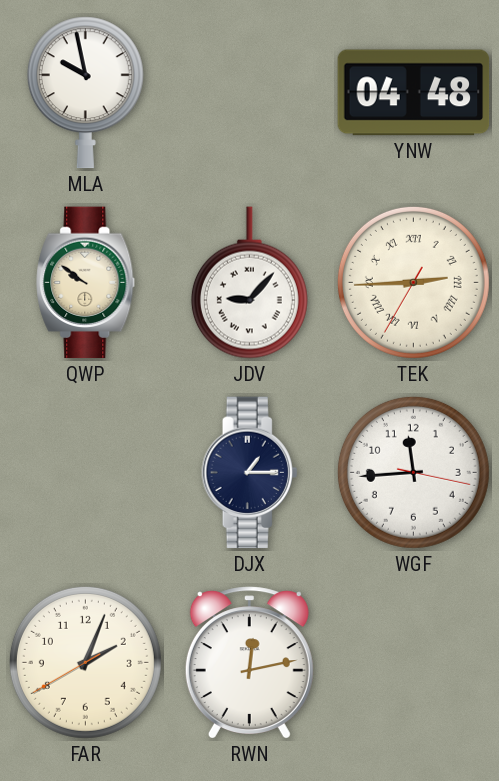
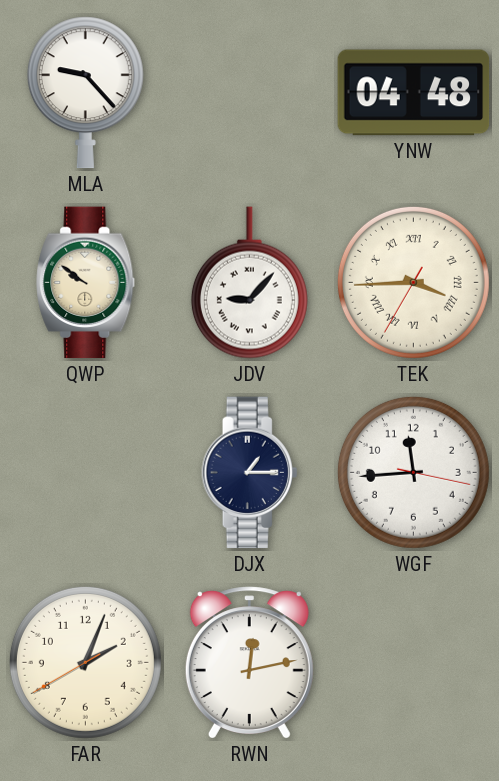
MLA: 9:58 -> 9:23 (85, 93)
TEK: 2:44 -> 3:44 (413, 282)
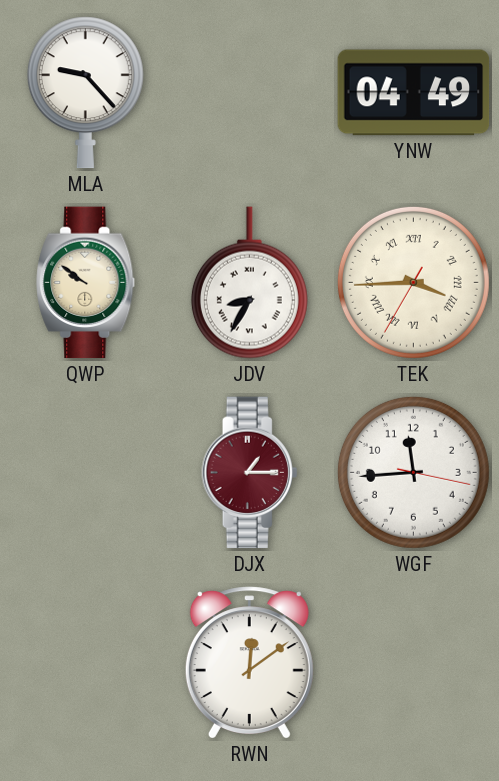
YNW: 04:48 -> 04:49 (414, 93)
JDV: 9:07 -> 8:35 (249, 283)
DJX dial: navy -> burgundy (250, 473)
FAR: 2:03 -> none (85, 662)
RWN: 12:13 -> 12:09 (249, 663)
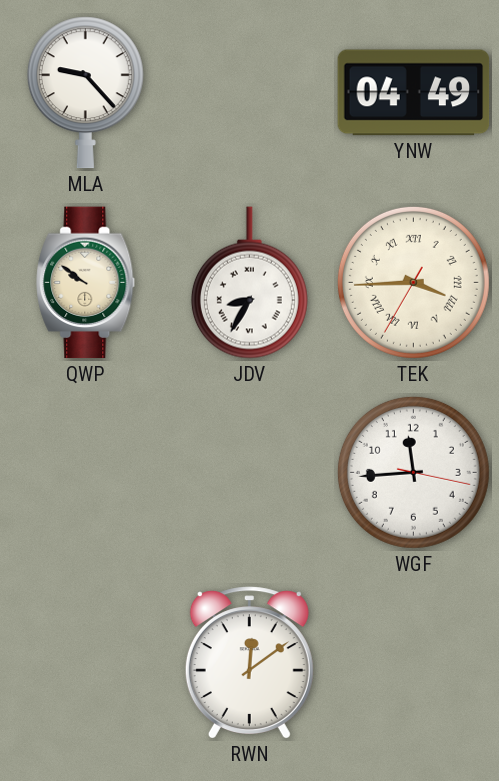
DJX: 1:15 -> none (250, 473)
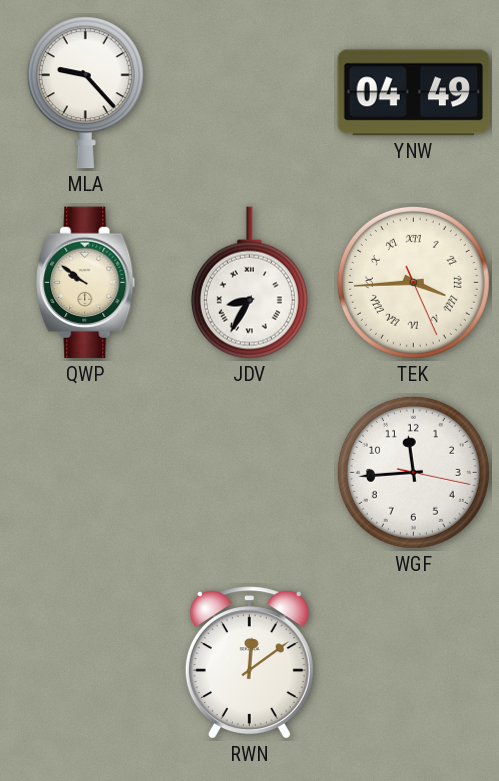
TEK: 3:44:35 -> 3:44:26 (413, 282)
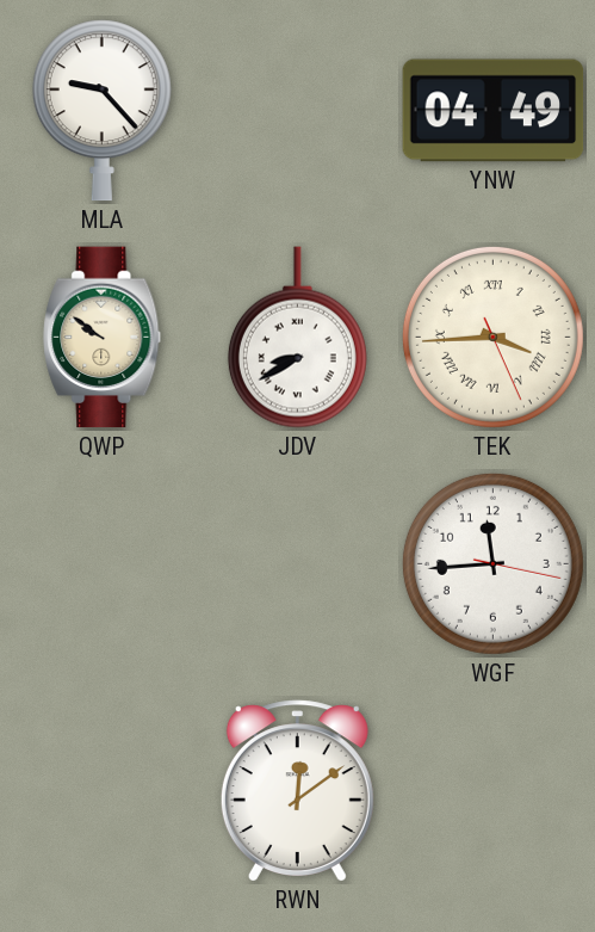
JDV: 8:35 -> 8:40 (297, 338)
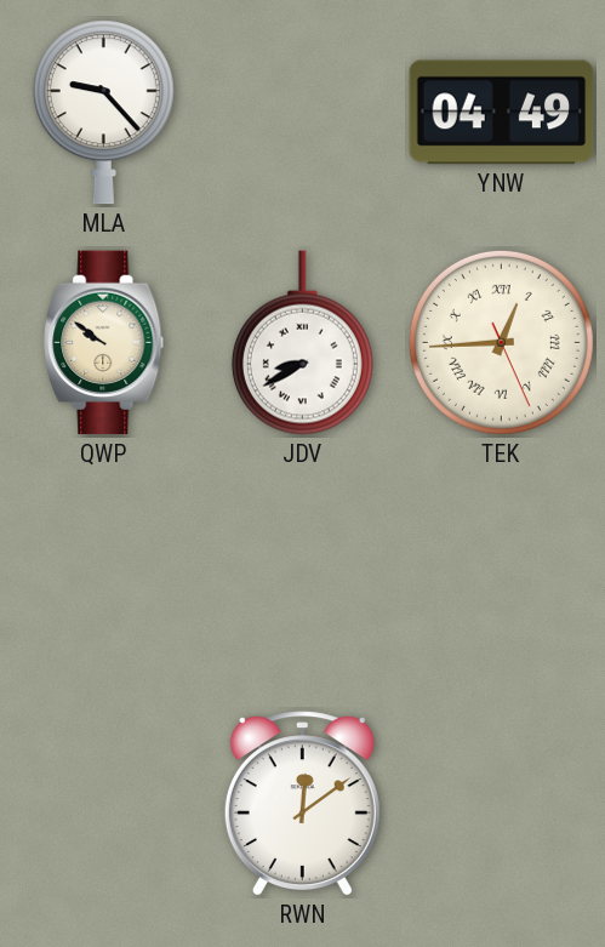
TEK: 3:44 -> 12:44 (501, 342)
WGF: 11:44 -> none (492, 563)
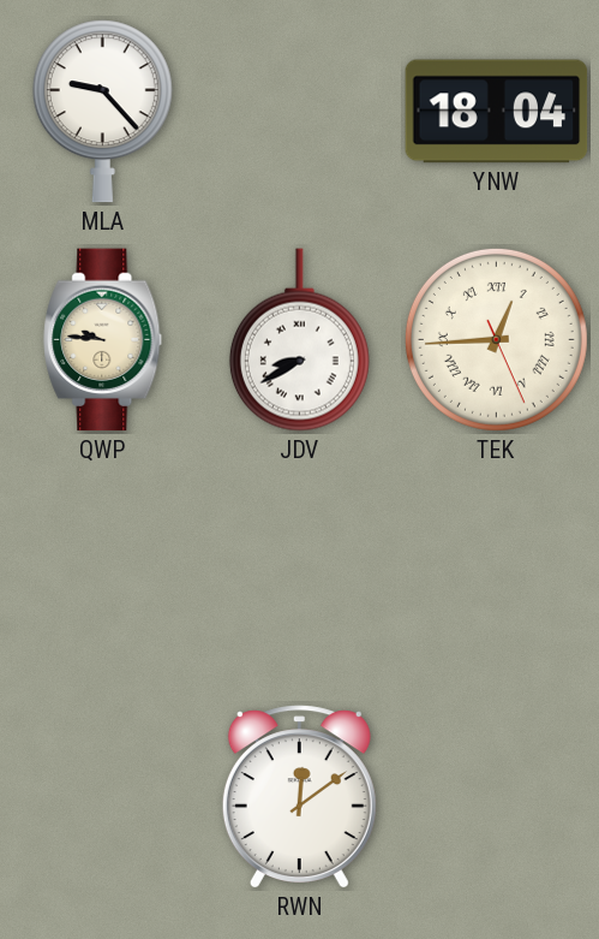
YNW: 04:49 -> 18:04 (497, 112)
QWP: 9:51 -> 9:46 (103, 340)
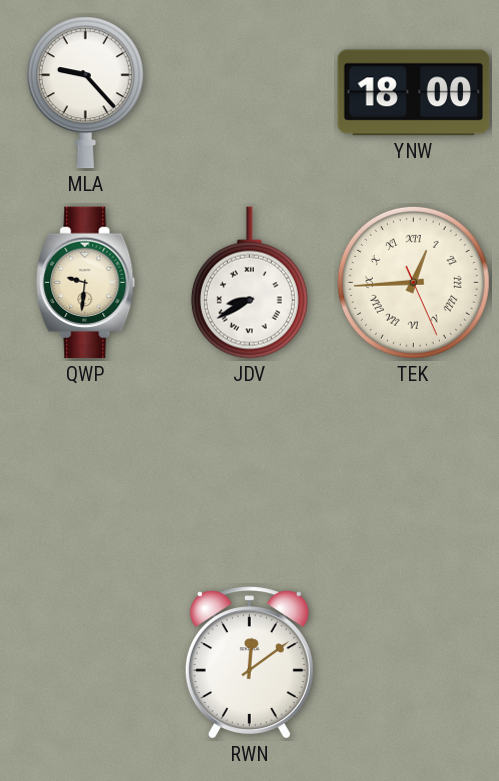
YNW: 18:04 -> 18:00 (414, 93)
QWP: 9:46 -> 9:31 (86, 283)
